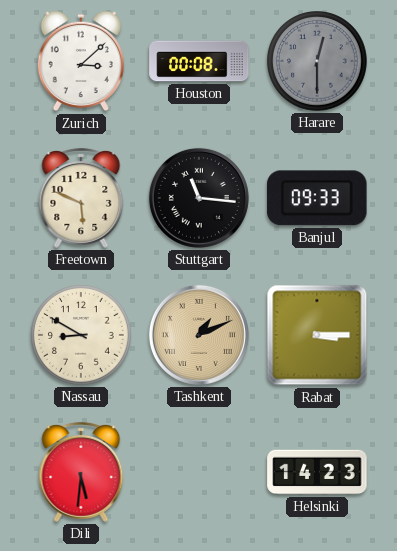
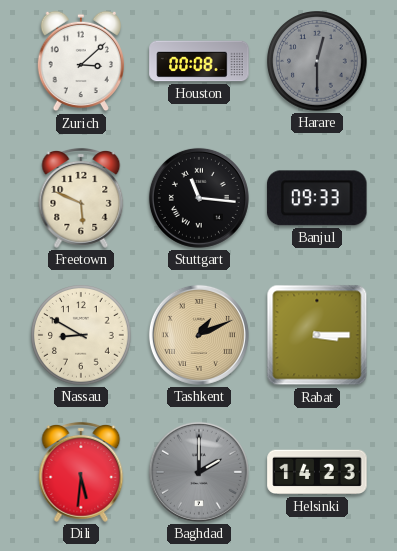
Baghdad: none -> 2:00 (199, 472)
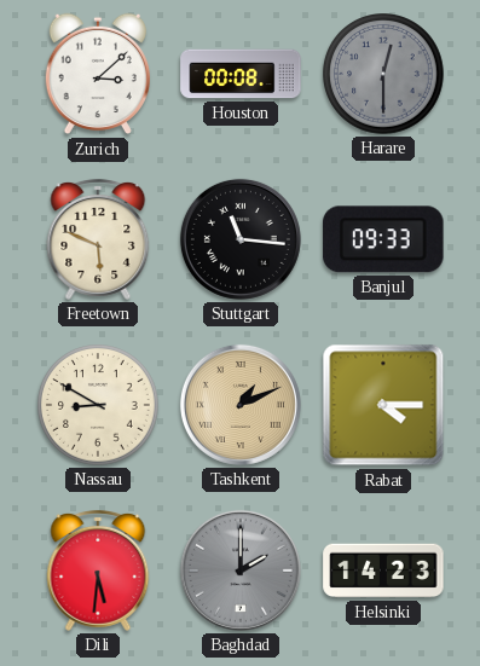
Rabat: 3:15 -> 4:15 (383, 405)
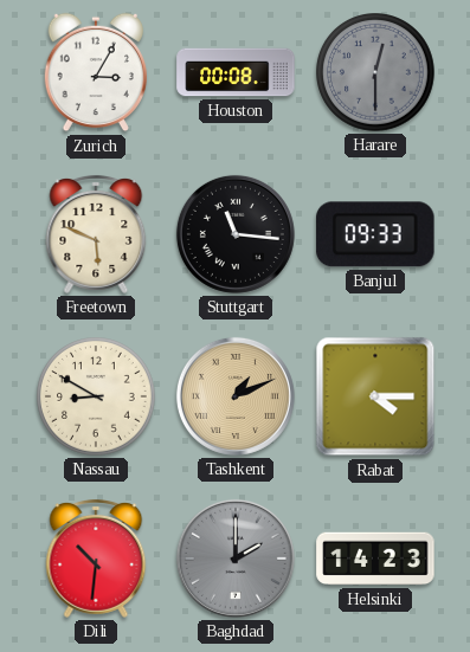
Zurich: 3:08 -> 3:05 (95, 72)
Dili: 5:31 -> 10:31 (96, 559)
